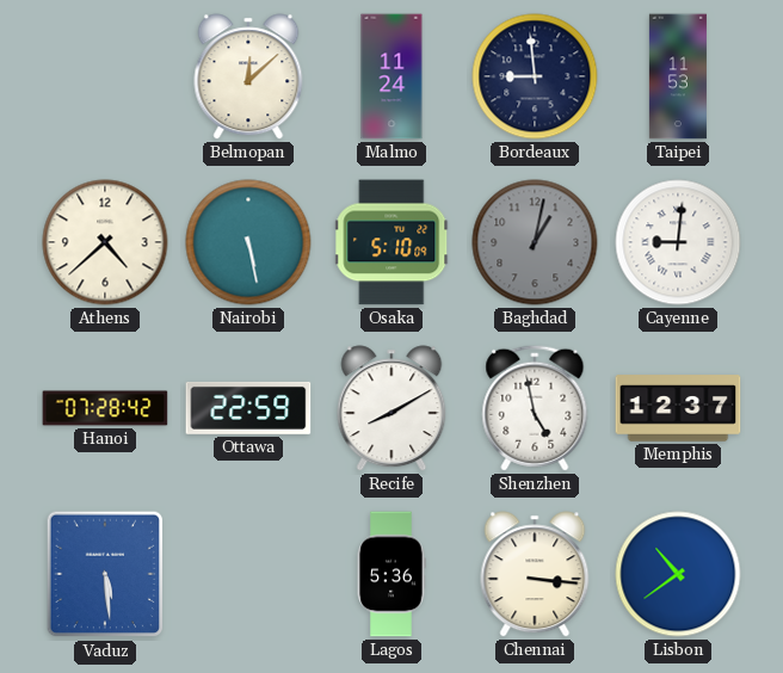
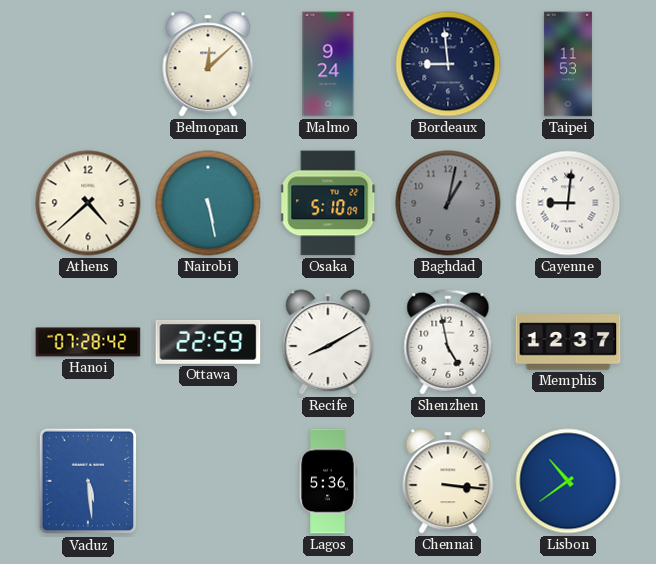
Malmo: 11:24 -> 9:24 (328, 64)
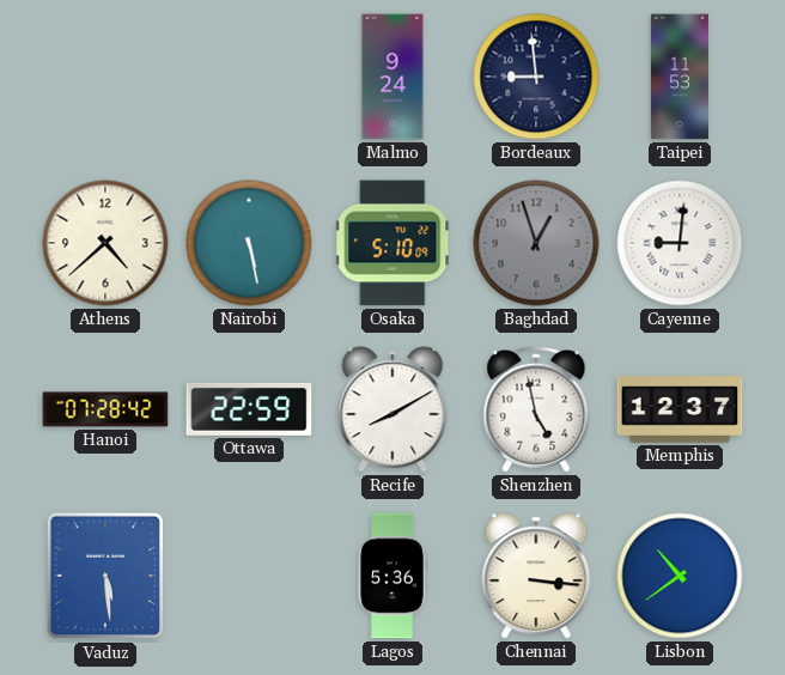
Belmopan: 12:08 -> none (208, 64)
Baghdad: 1:02 -> 12:57 (536, 243)
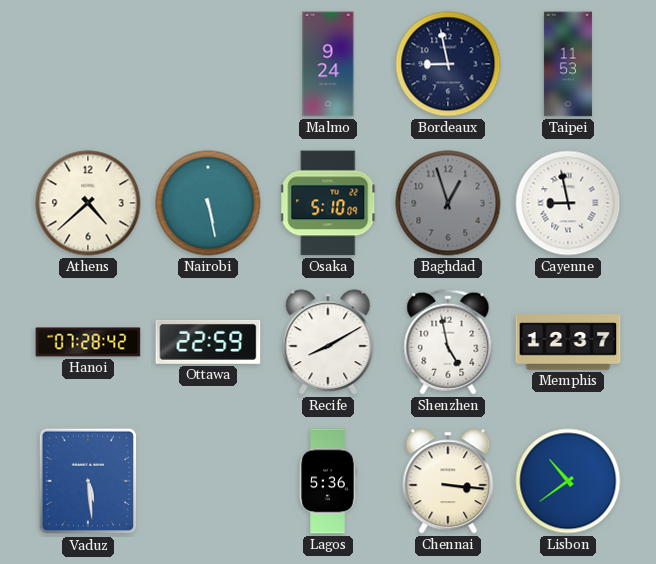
Bordeaux: 8:59 -> 8:58 (448, 64)
Cayenne: 9:01 -> 8:58 (568, 203)
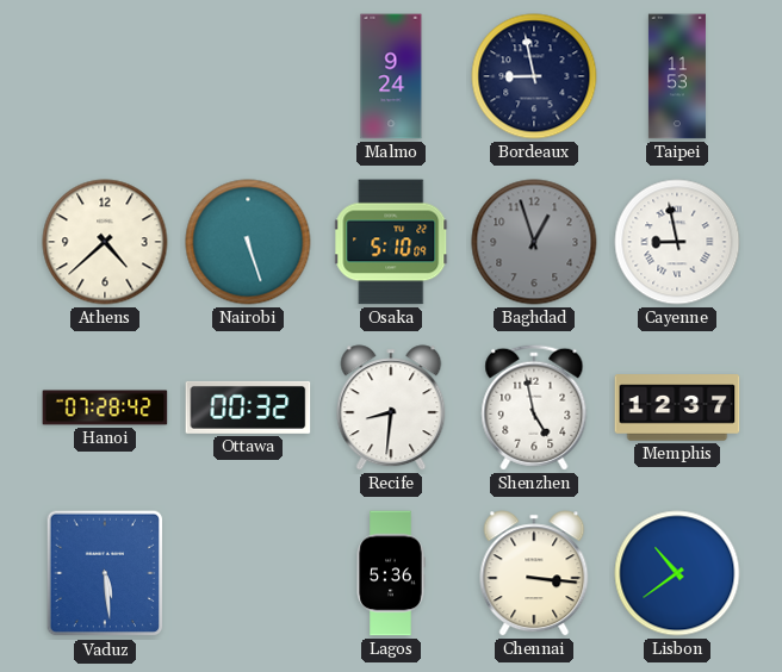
Nairobi: 5:28 -> 5:27 (248, 242)
Ottawa: 22:59 -> 00:32 (248, 407)
Recife: 8:10 -> 8:31 (391, 407)
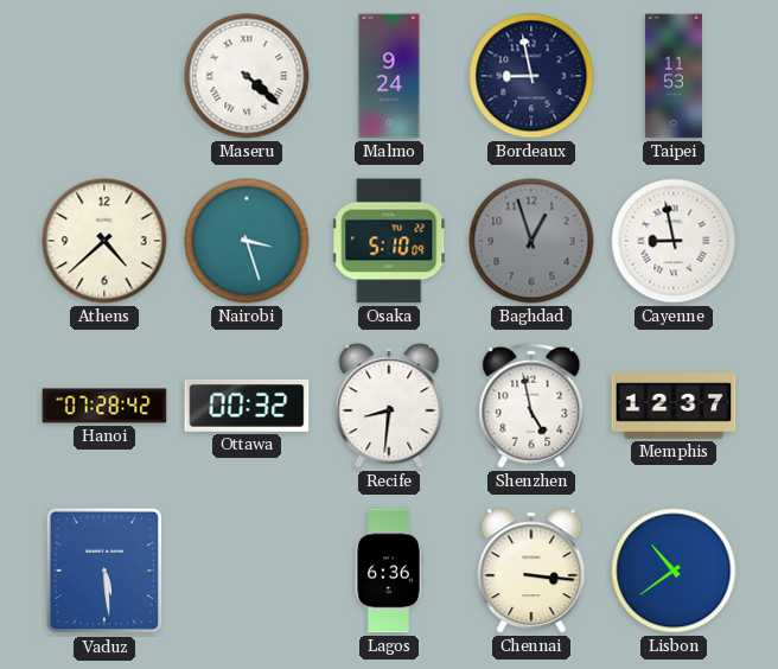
Maseru: none -> 4:22 (247, 76)
Nairobi: 5:27 -> 3:27 (247, 241)
Lagos: 5:36 -> 6:36 (389, 571)
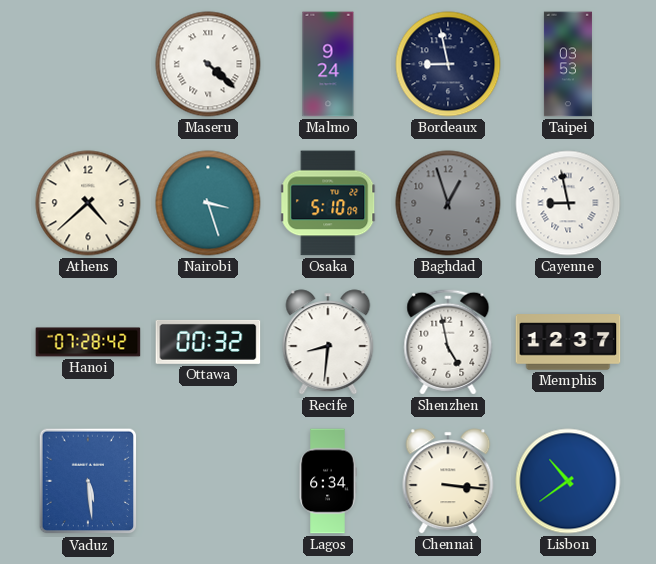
Taipei: 11:53 -> 03:53 (568, 64)
Lagos: 6:36 -> 6:34 (328, 481)
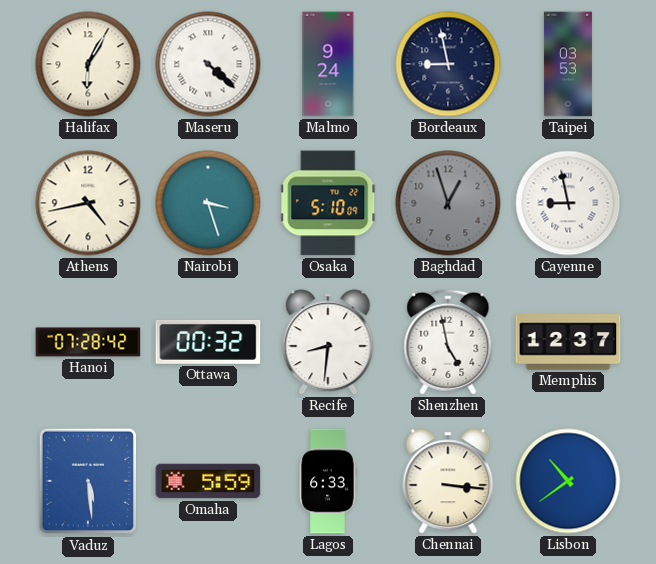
Halifax: none -> 6:05 (88, 64)
Athens: 4:38 -> 4:43 (88, 203)
Omaha: none -> 5:59 (208, 481)
Lagos: 6:34 -> 6:33 (328, 481)
